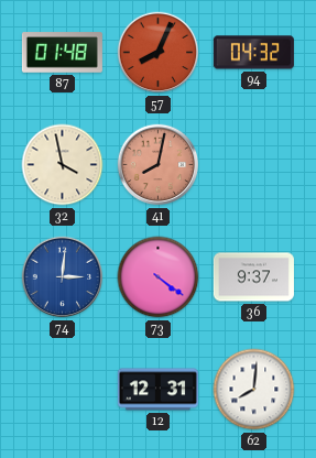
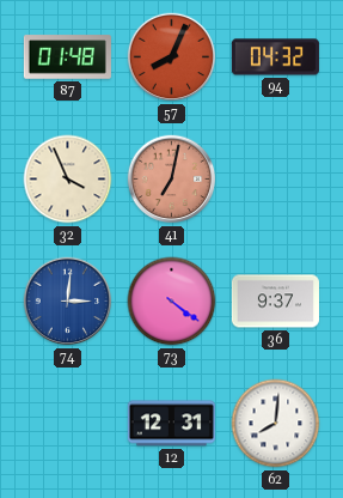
32: 3:58 -> 3:56 (68, 180)
41: 8:02 -> 7:02 (172, 180)
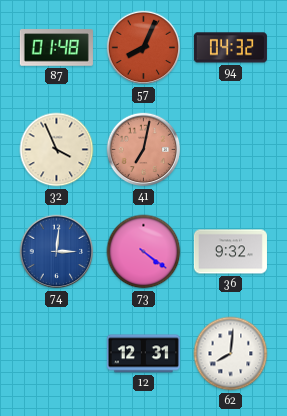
36: 9:37 -> 9:32 (230, 252)
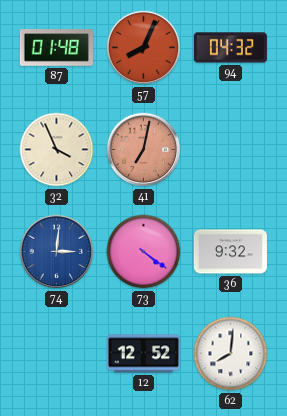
12: 12:31 -> 12:52 (143, 354)
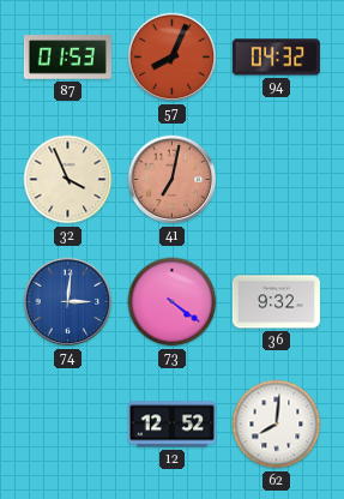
87: 01:48 -> 01:53 (67, 58)
